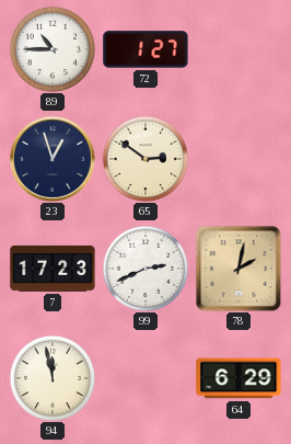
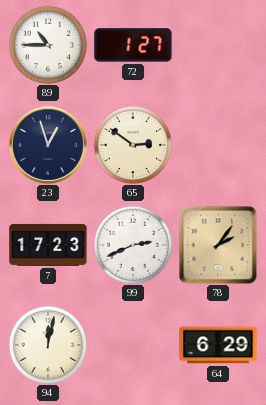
78: 2:02 -> 2:06 (218, 245)
94: 11:58 -> 12:02 (47, 344)
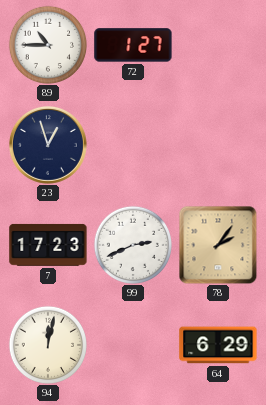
65: 2:51 -> none (132, 144)
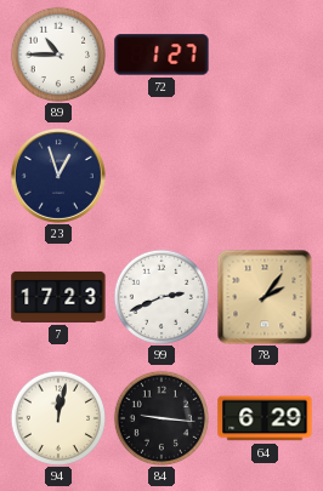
84: none -> 9:16 (160, 417)
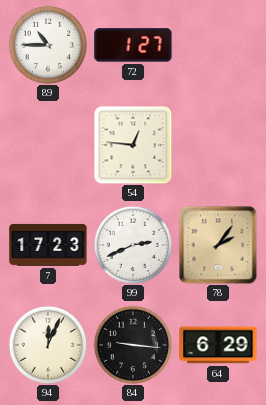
23: 12:57 -> none (58, 176)
54: none -> 12:46 (133, 145)
94: 12:02 -> 12:04 (47, 344)
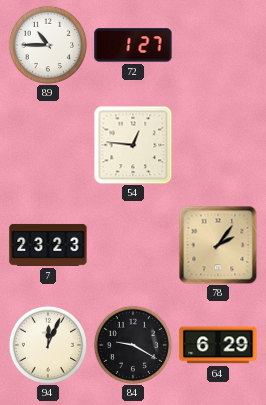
7: 17:23 -> 23:23 (48, 245)
99: 2:41 -> none (132, 244)
84: 9:16 -> 9:20 (132, 344)
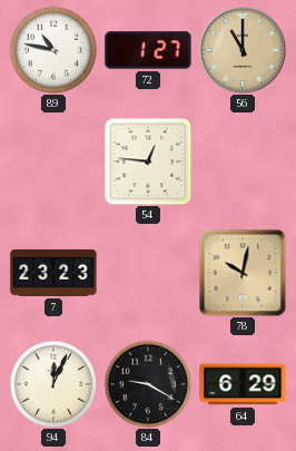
89: 10:45 -> 10:47 (52, 49)
56: none -> 11:00 (243, 50)
78: 2:06 -> 10:02 (243, 273)
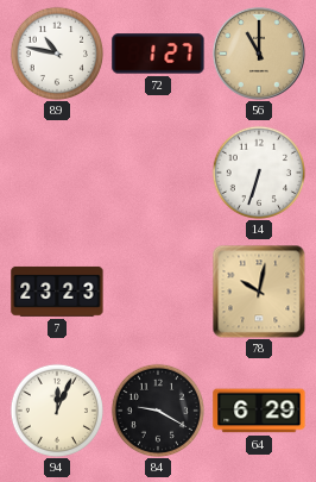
54: 12:46 -> none (148, 161)
14: none -> 6:33 (258, 171)
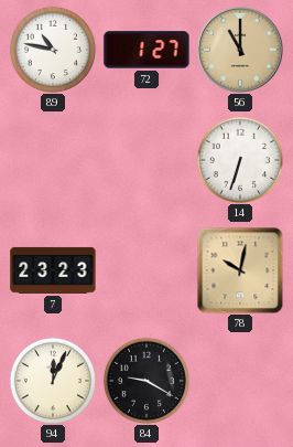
64: 6:29 -> none (259, 411)
